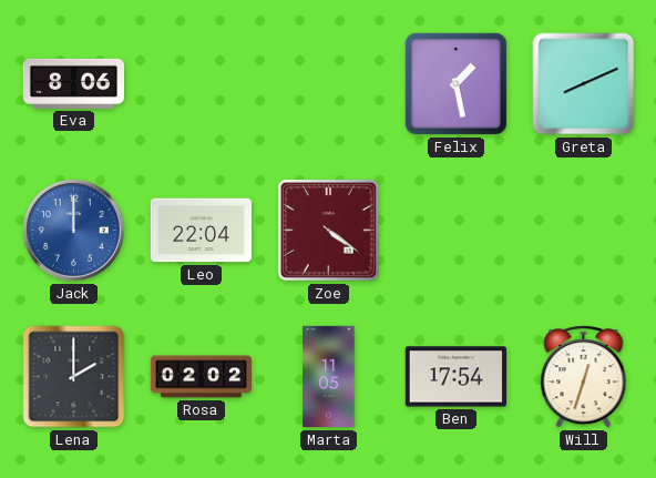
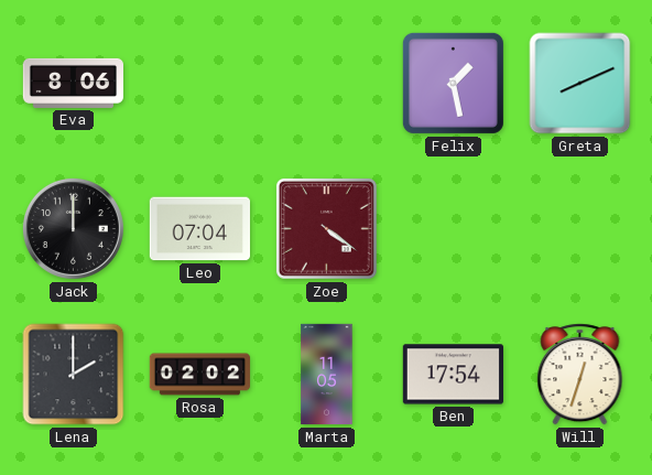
Jack dial: blue -> black (73, 228)
Leo: 22:04 -> 07:04 (199, 229)
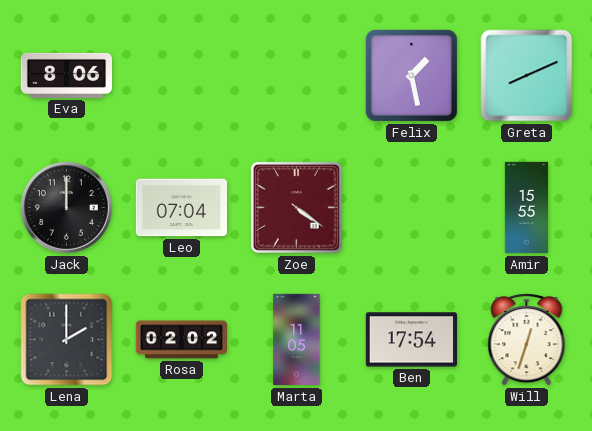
Amir: none -> 15:55 (526, 208)
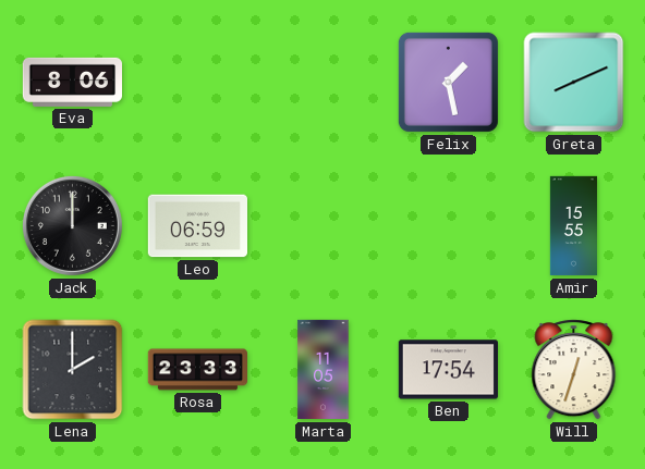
Leo: 07:04 -> 06:59 (197, 226)
Zoe: 4:21 -> none (296, 207)
Rosa: 02:02 -> 23:33 (197, 370)
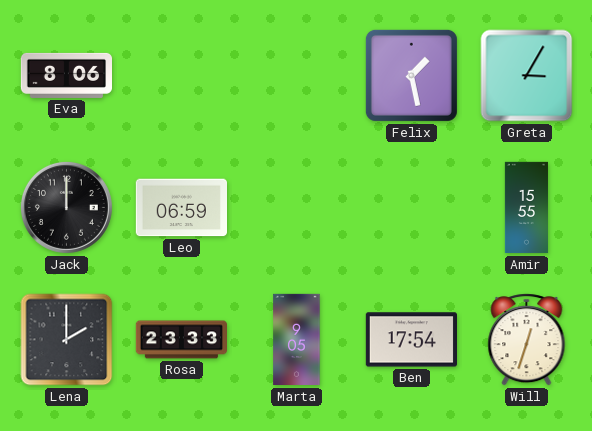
Greta: 8:11 -> 3:05 (527, 76)
Marta: 11:05 -> 9:05 (297, 340)
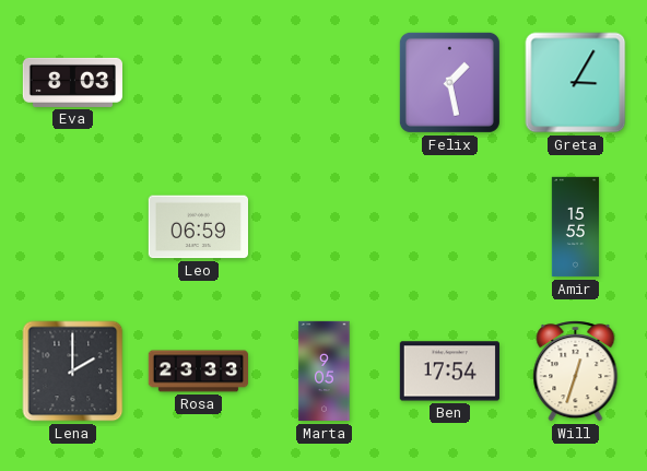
Eva: 8:06 -> 8:03 (73, 82)
Jack: 12:00 -> none (66, 207)
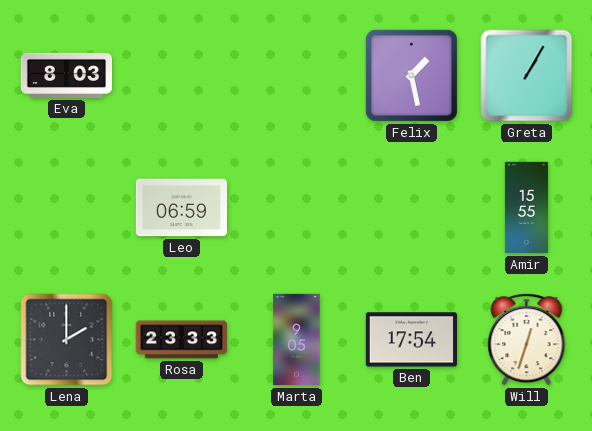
Greta: 3:05 -> 1:05 (527, 76)
